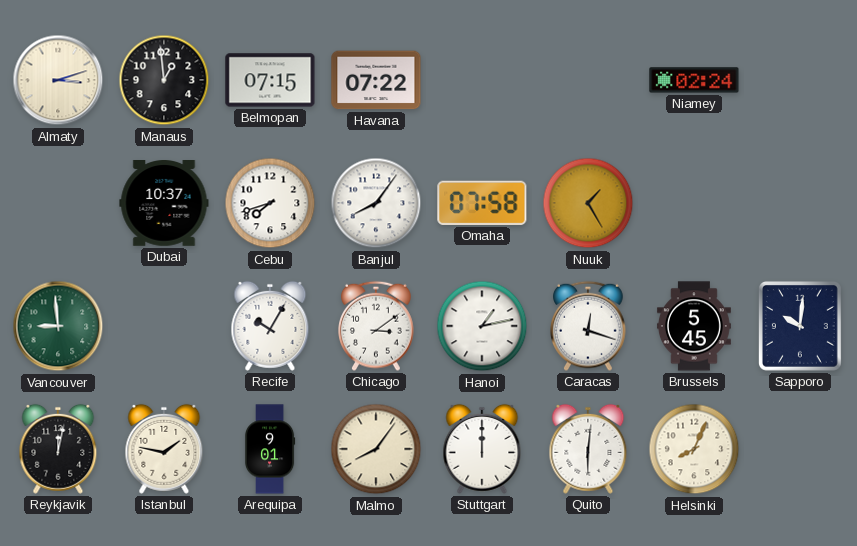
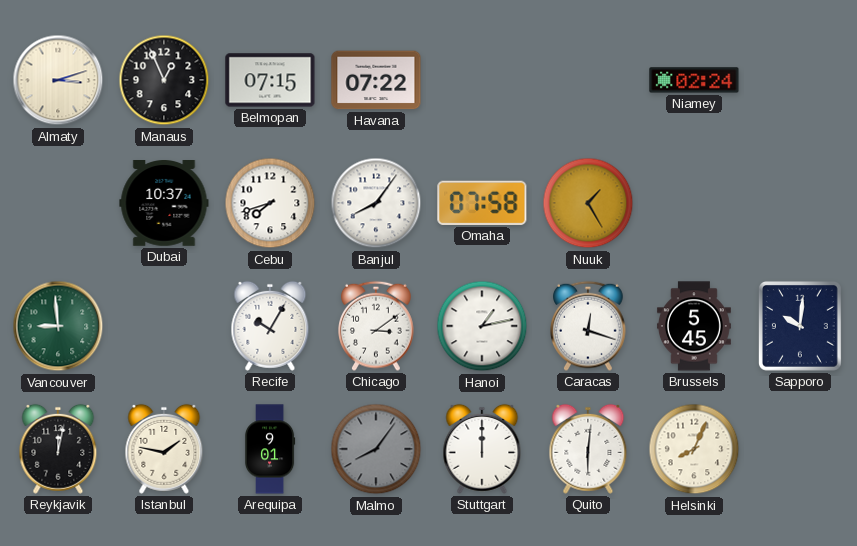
Manaus: 12:59 -> 12:56 (164, 80)
Malmo dial: cream -> grey (376, 449)
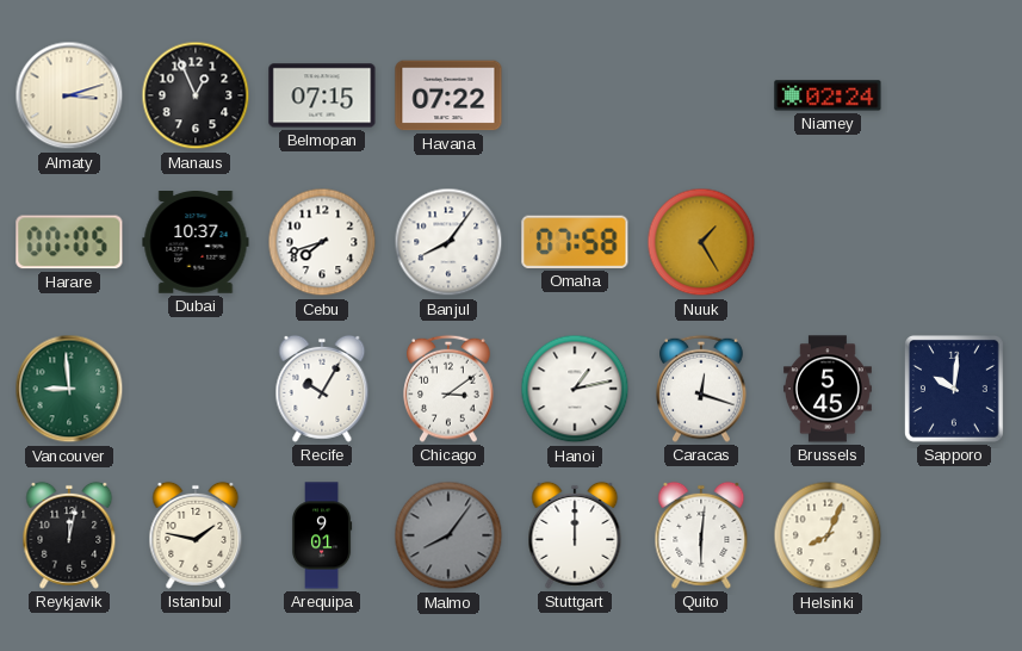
Harare: none -> 00:05 (69, 242)
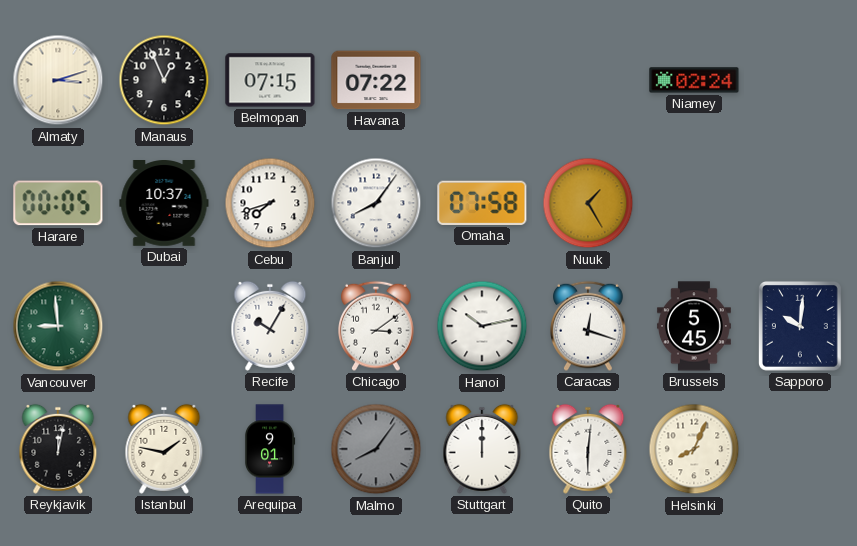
Hanoi: 1:13 -> 10:13 (482, 326)
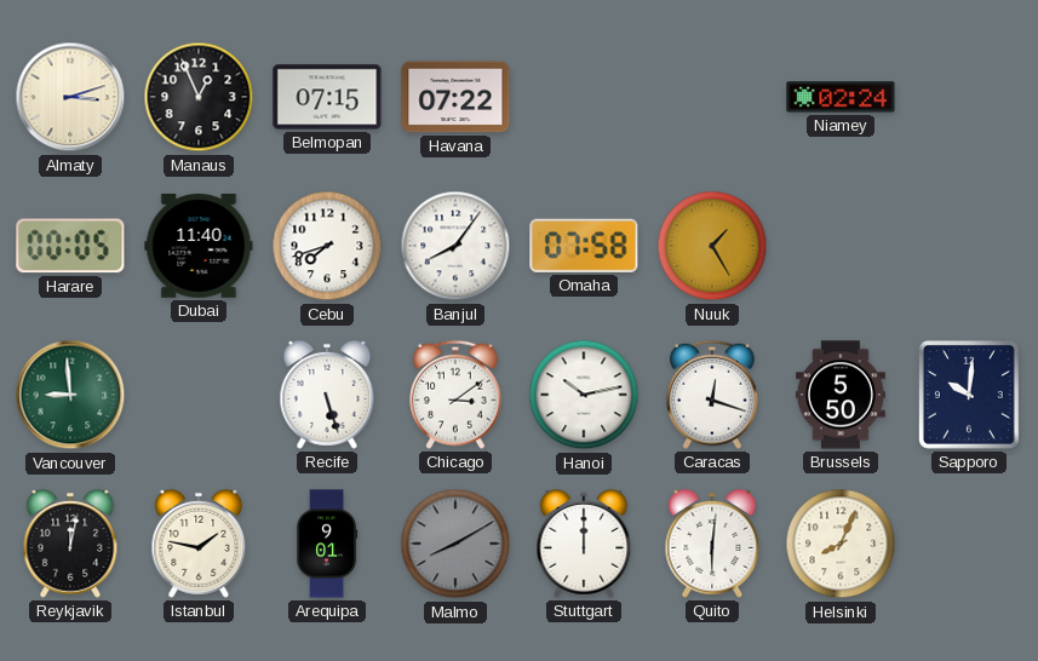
Dubai: 10:37 -> 11:40 (199, 247)
Recife: 10:05 -> 5:27 (327, 395)
Brussels: 5:45 -> 5:50 (841, 395)
Malmo: 8:06 -> 8:10 (455, 544)
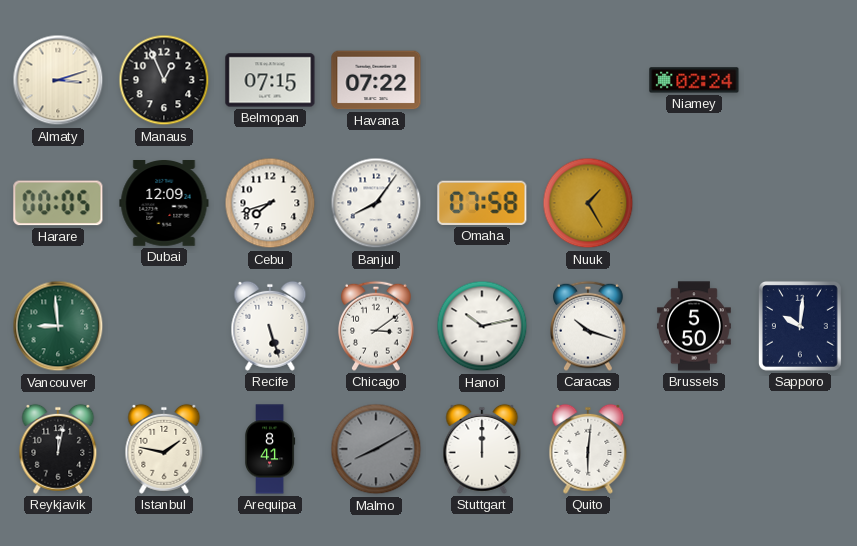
Dubai: 11:40 -> 12:09 (164, 204)
Caracas: 12:18 -> 10:18 (588, 326)
Arequipa: 9:01 -> 8:41 (270, 449)
Helsinki: 8:04 -> none (841, 544)
